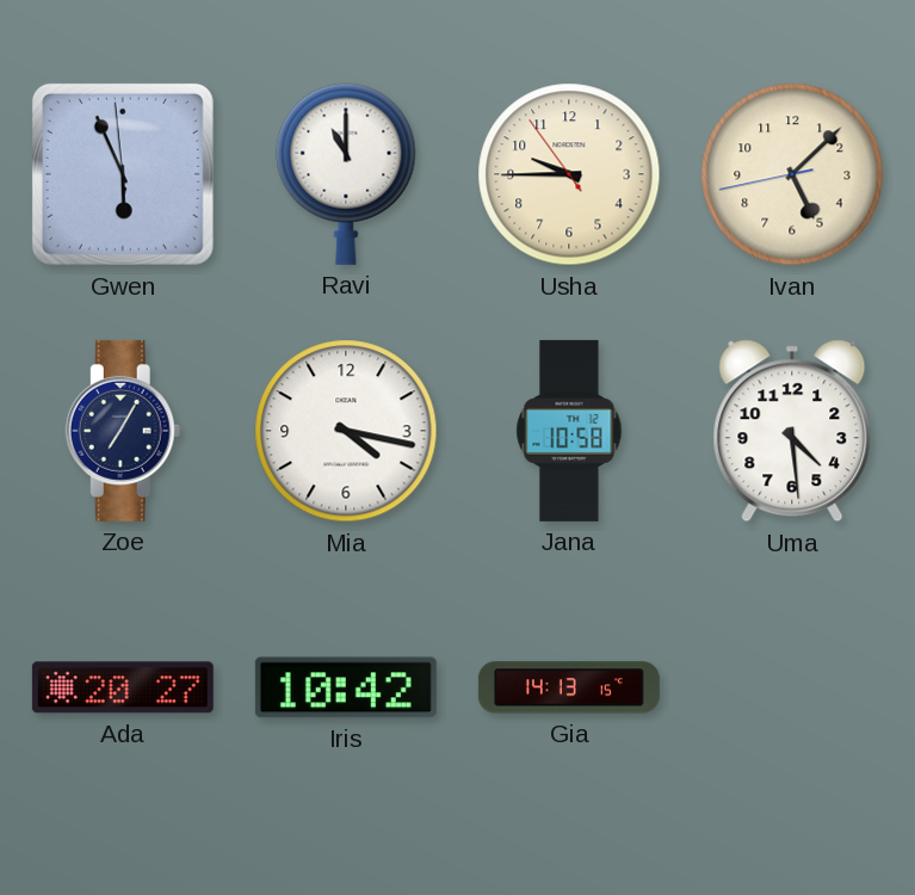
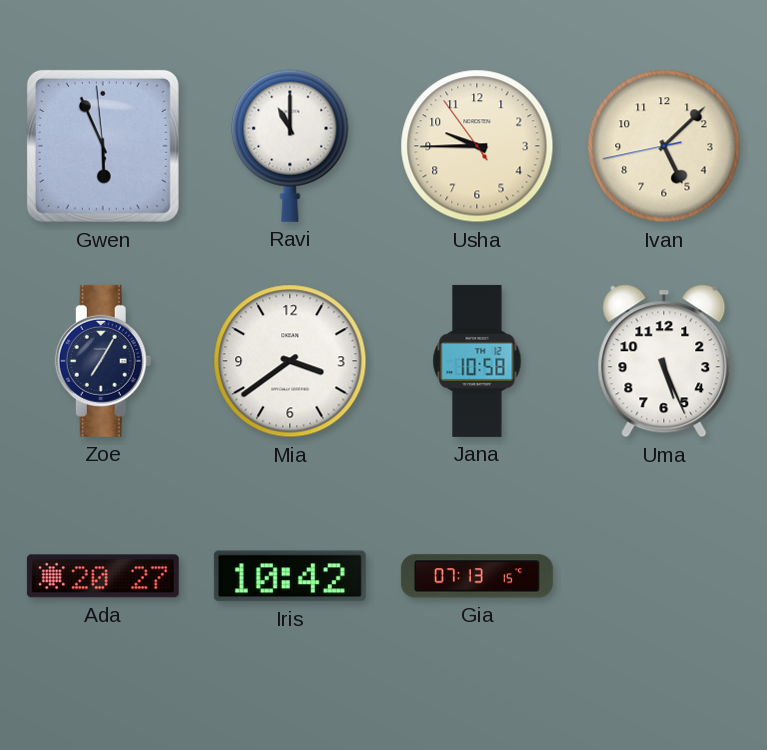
Mia: 4:17 -> 3:39 (290, 361)
Uma: 4:29 -> 5:26 (664, 361)
Gia: 14:13 -> 07:13 (477, 576)
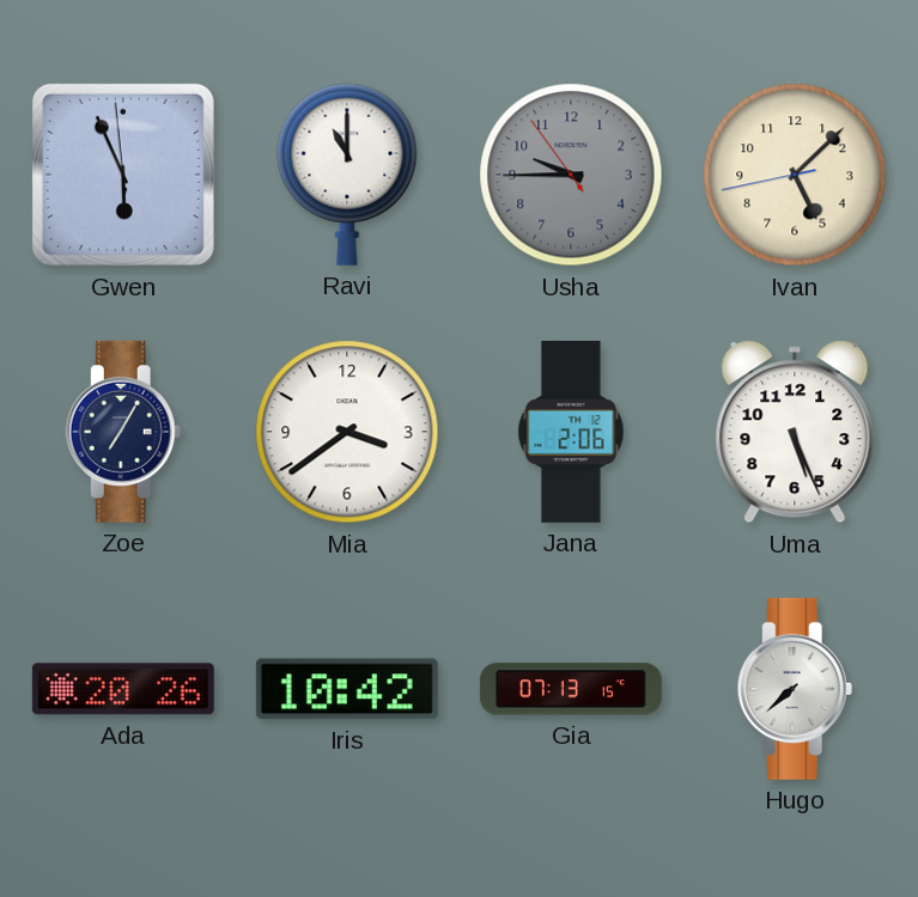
Usha dial: cream -> grey (571, 175)
Jana: 10:58 -> 2:06 (571, 432)
Ada: 20:27 -> 20:26 (123, 689)
Hugo: none -> 7:38 (795, 689)
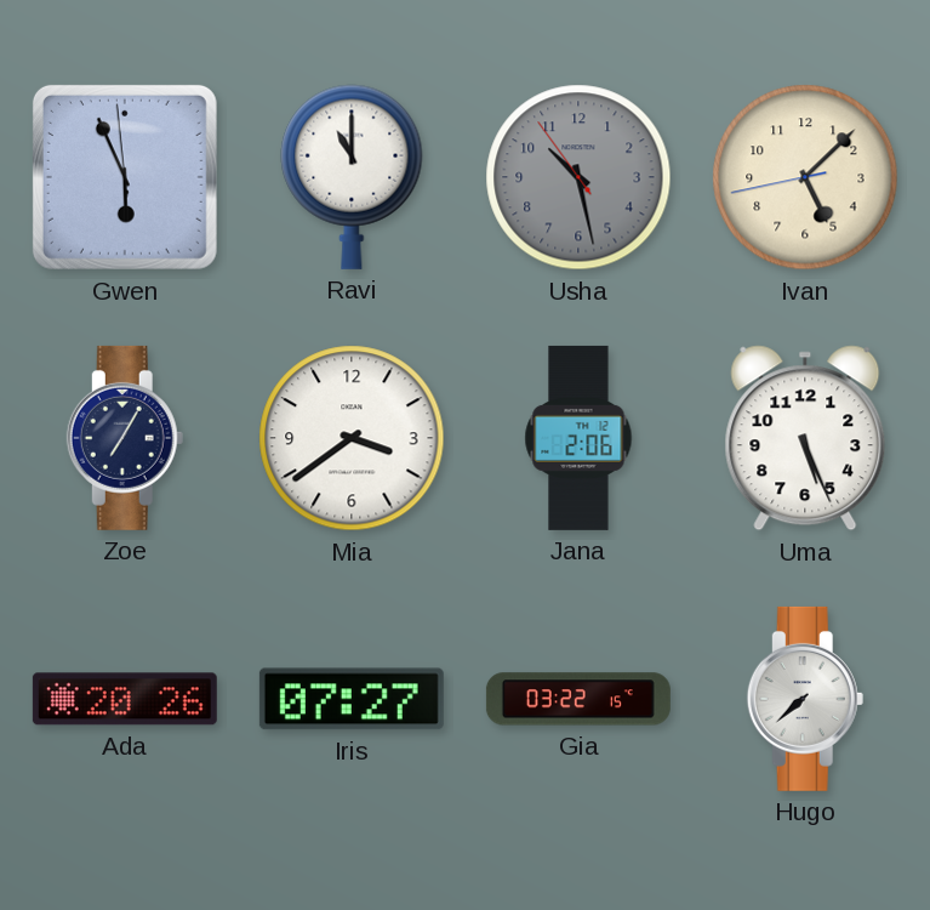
Usha: 9:44 -> 10:27 (578, 177)
Iris: 10:42 -> 07:27 (352, 699)
Gia: 07:13 -> 03:22 (578, 699)
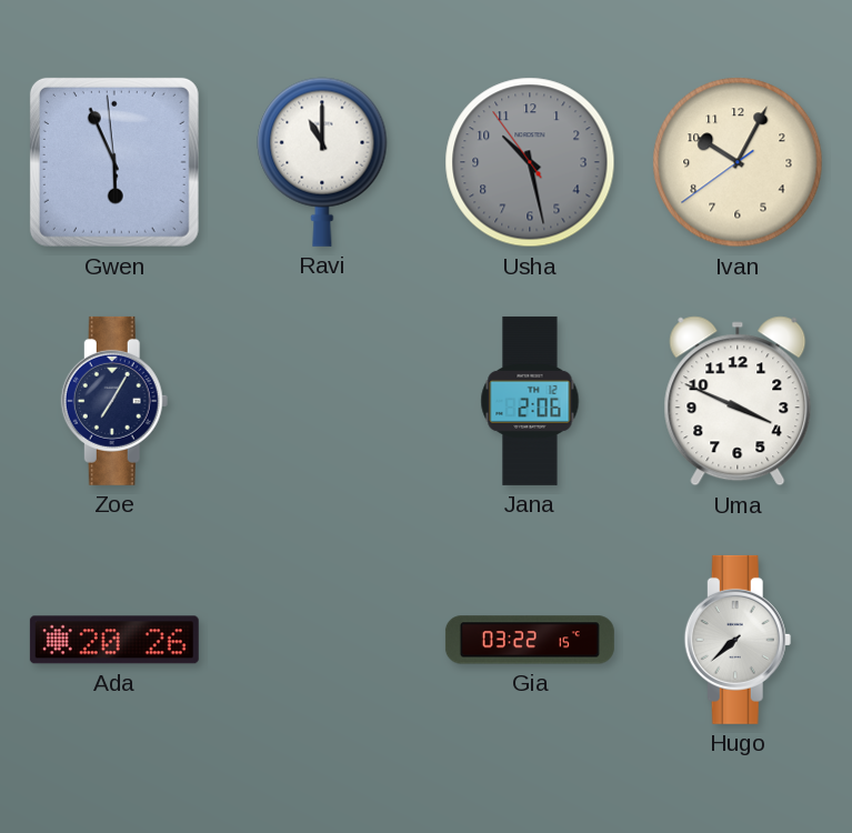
Ivan: 5:07 -> 10:04 (738, 162)
Mia: 3:39 -> none (352, 438)
Uma: 5:26 -> 3:49 (738, 401)
Iris: 07:27 -> none (352, 699)
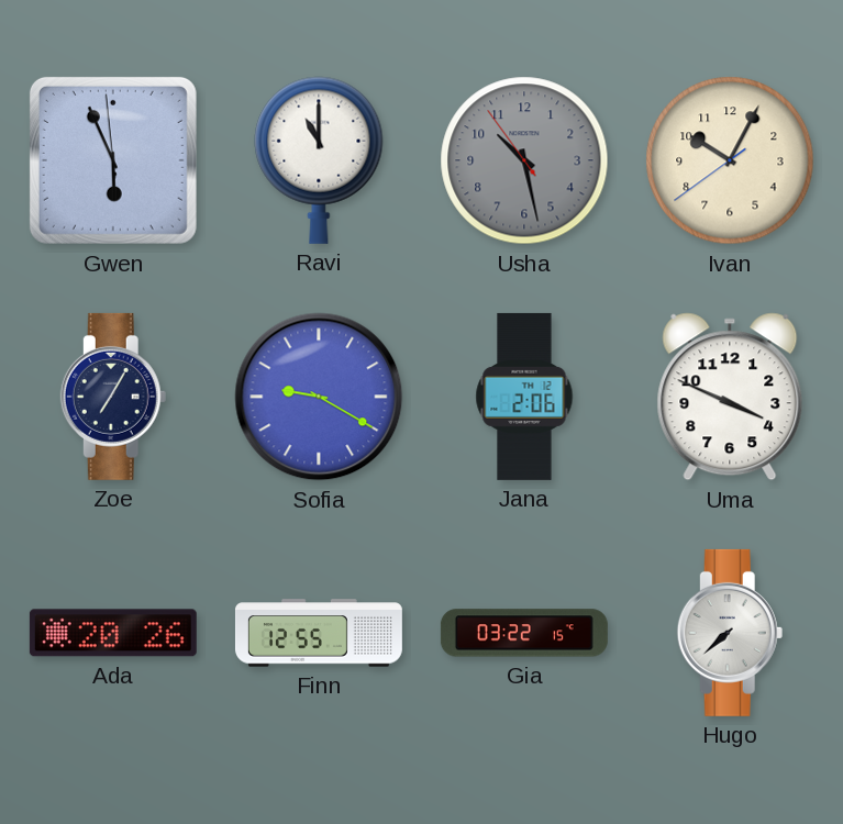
Sofia: none -> 9:20 (319, 397)
Finn: none -> 12:55 (319, 633)
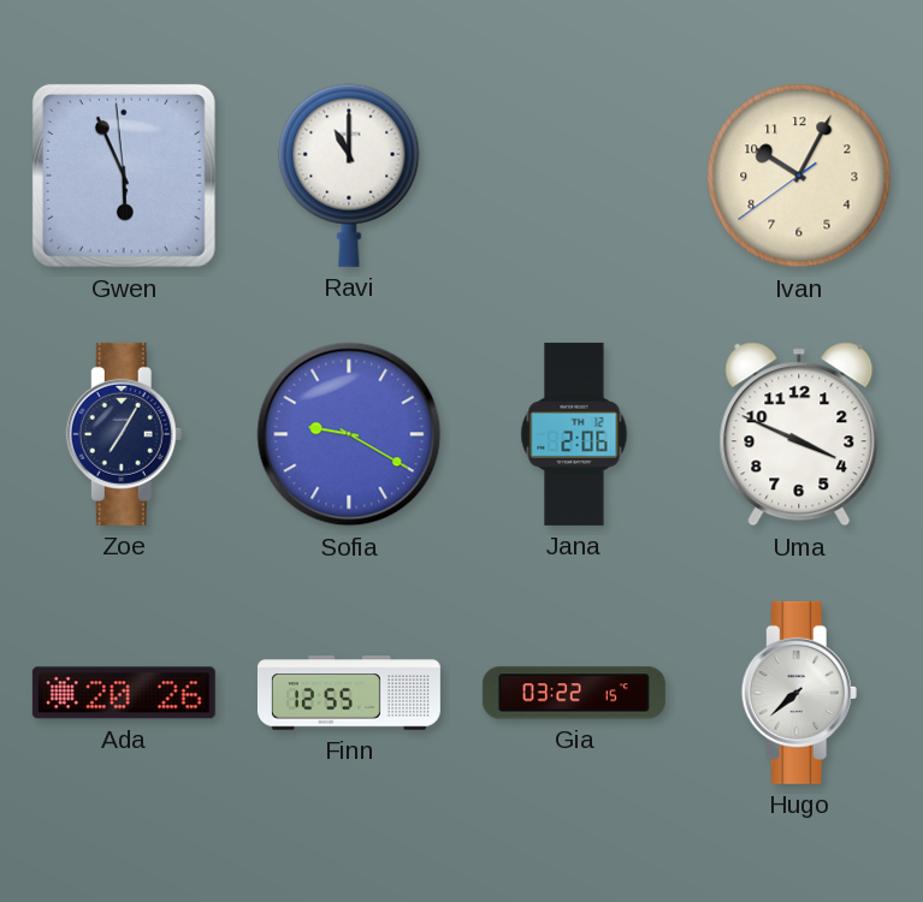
Usha: 10:27 -> none (524, 160)
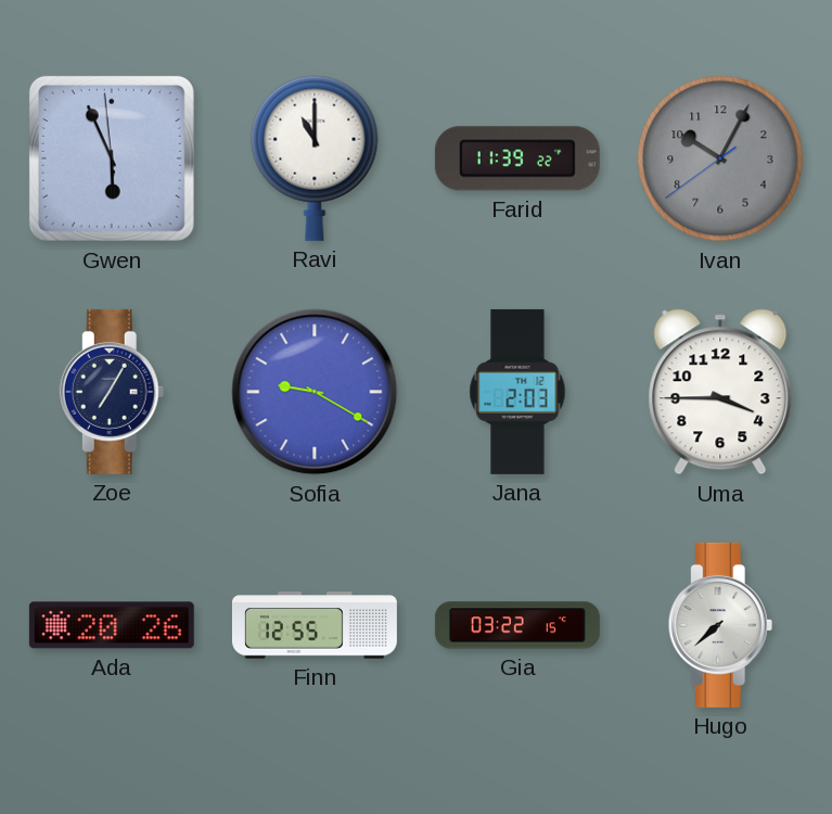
Farid: none -> 11:39 (517, 158)
Ivan dial: cream -> grey (720, 158)
Jana: 2:06 -> 2:03 (517, 392)
Uma: 3:49 -> 3:45 (720, 392)
